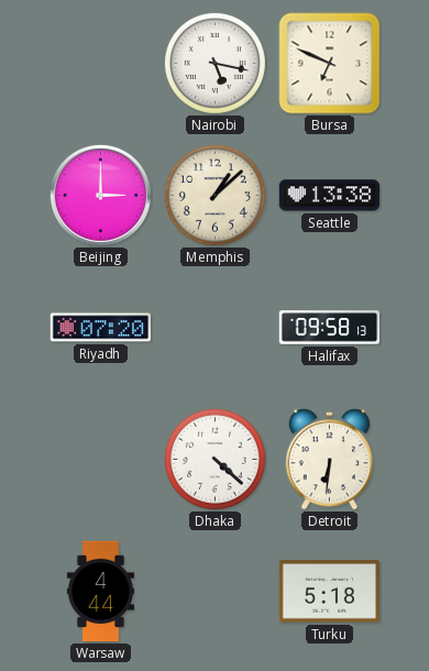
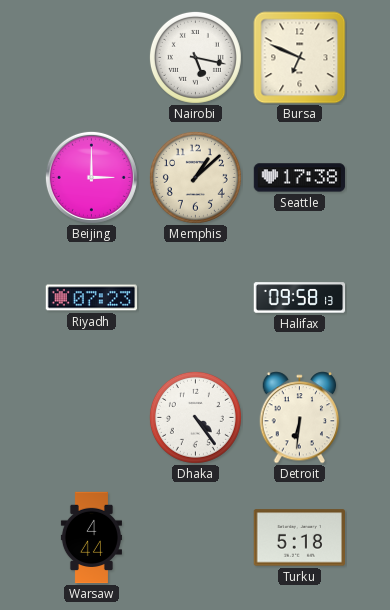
Seattle: 13:38 -> 17:38 (300, 178)
Riyadh: 07:20 -> 07:23 (92, 298)
Dhaka: 4:22 -> 4:24 (195, 417)
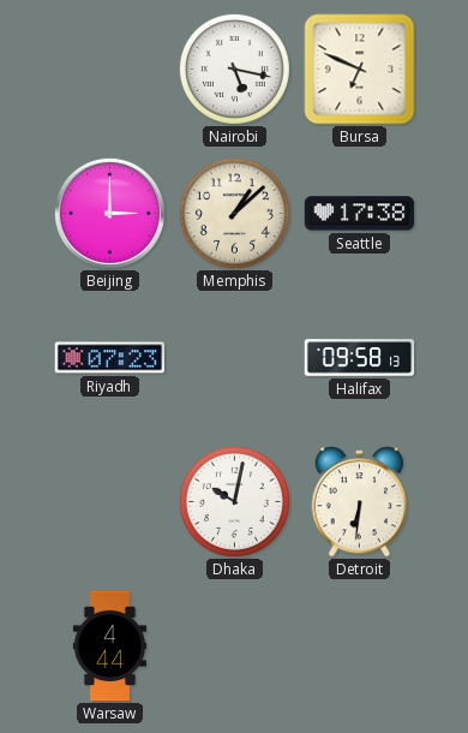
Dhaka: 4:24 -> 10:02 (234, 501)
Turku: 5:18 -> none (299, 538)
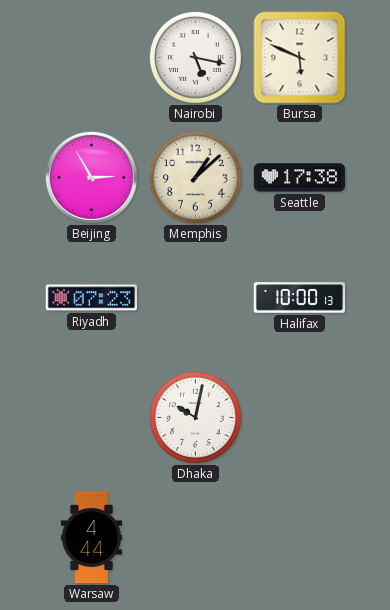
Bursa: 6:49 -> 5:49 (300, 58)
Beijing: 3:00 -> 2:55 (91, 177)
Halifax: 09:58 -> 10:00 (300, 298)
Detroit: 6:31 -> none (360, 502)
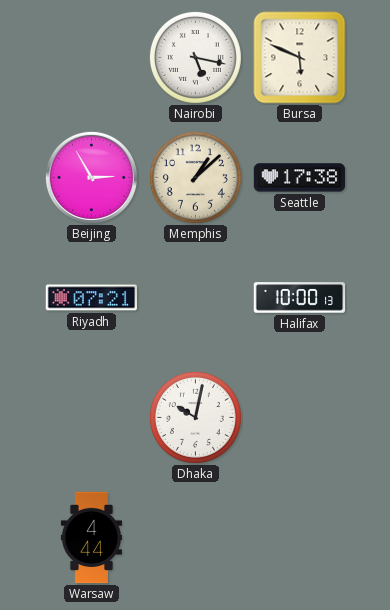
Riyadh: 07:23 -> 07:21 (92, 298)
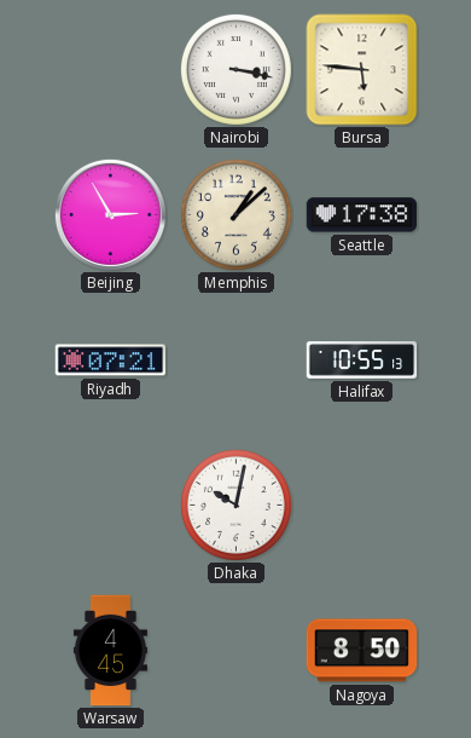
Nairobi: 5:17 -> 3:17 (235, 69)
Bursa: 5:49 -> 5:46 (362, 70)
Halifax: 10:00 -> 10:55 (362, 361)
Warsaw: 4:44 -> 4:45 (110, 651)
Nagoya: none -> 8:50 (362, 651)
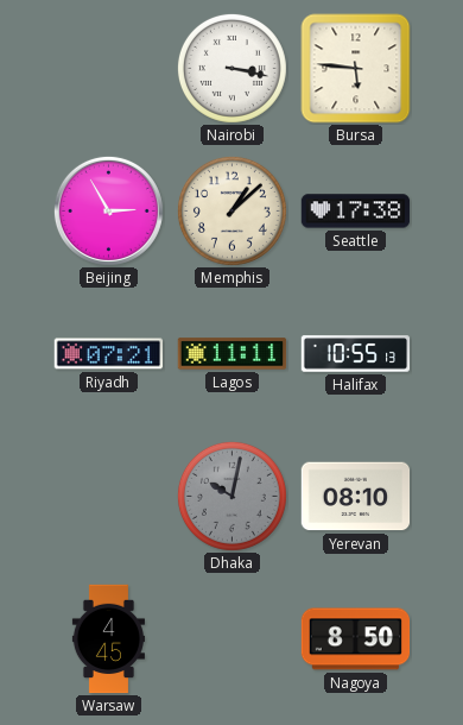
Lagos: none -> 11:11 (233, 354)
Dhaka dial: white -> grey (231, 496)
Yerevan: none -> 08:10 (356, 497)
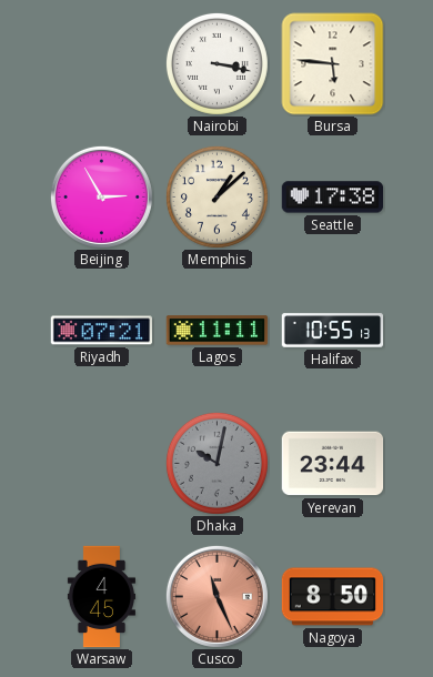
Yerevan: 08:10 -> 23:44 (333, 464)
Cusco: none -> 11:26 (216, 596)
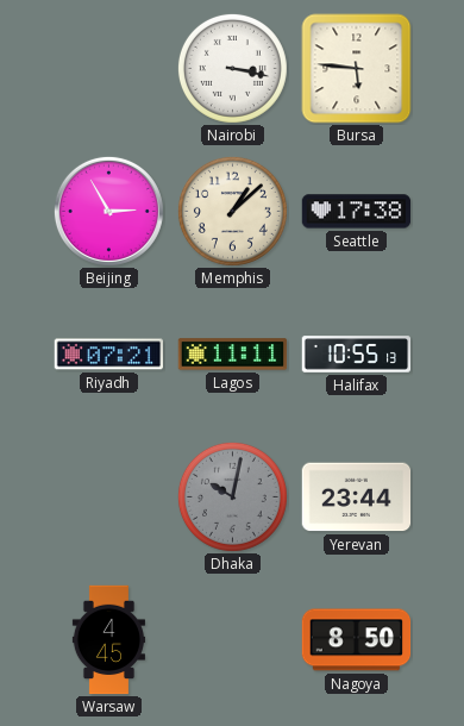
Cusco: 11:26 -> none (216, 596)
